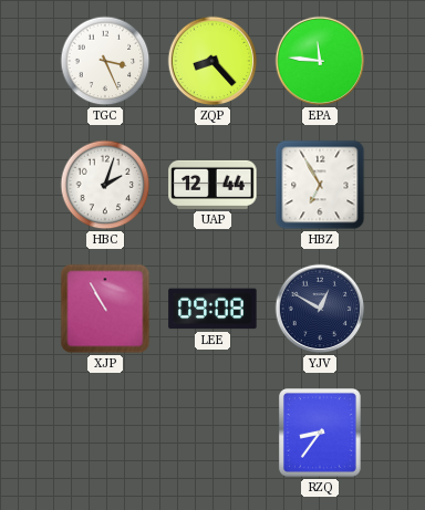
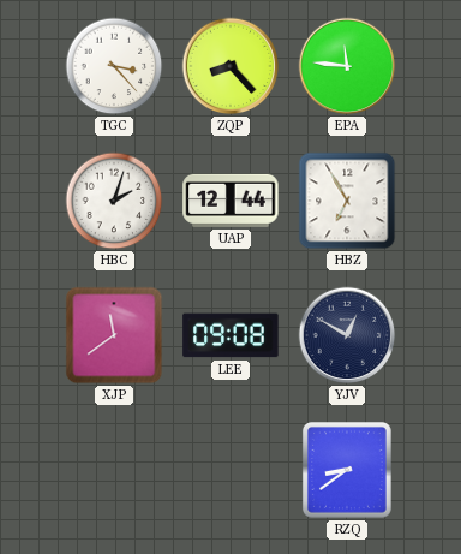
TGC: 3:26 -> 3:23 (114, 66)
XJP: 10:55 -> 11:39 (114, 335)
RZQ: 8:36 -> 8:39 (347, 471)
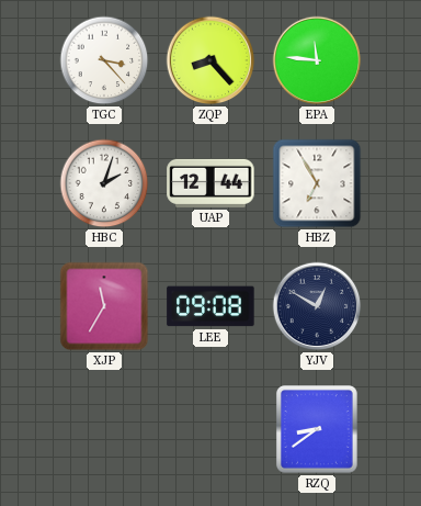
XJP: 11:39 -> 11:35 (104, 306)
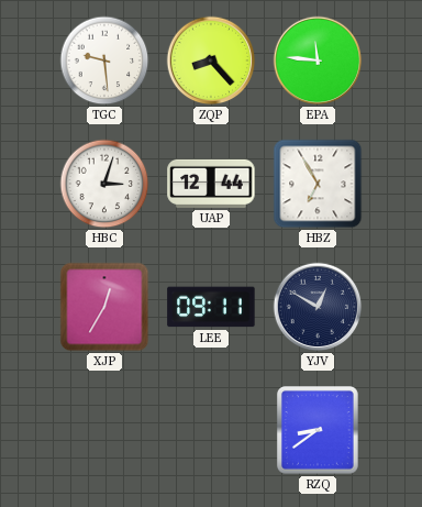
TGC: 3:23 -> 9:29 (104, 60)
HBC: 2:03 -> 3:03 (104, 184)
XJP: 11:35 -> 12:35 (104, 307)
LEE: 09:08 -> 09:11 (211, 307)
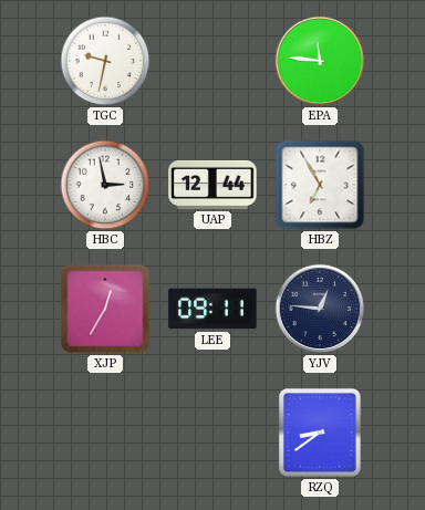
TGC: 9:29 -> 9:32 (105, 61)
ZQP: 8:23 -> none (211, 60)
HBC: 3:03 -> 2:58 (105, 185)
YJV: 12:50 -> 12:46 (320, 309)
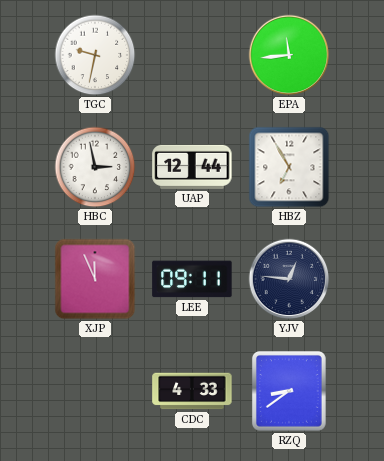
EPA: 11:46 -> 11:44 (289, 55)
XJP: 12:35 -> 11:56 (95, 279)
CDC: none -> 4:33 (192, 391)
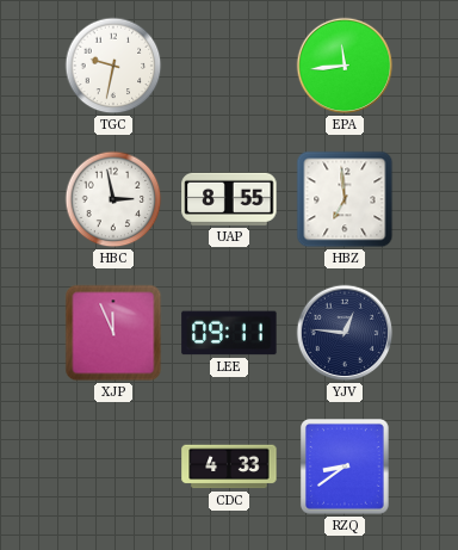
UAP: 12:44 -> 8:55 (229, 199)
HBZ: 6:55 -> 6:59 (345, 199)
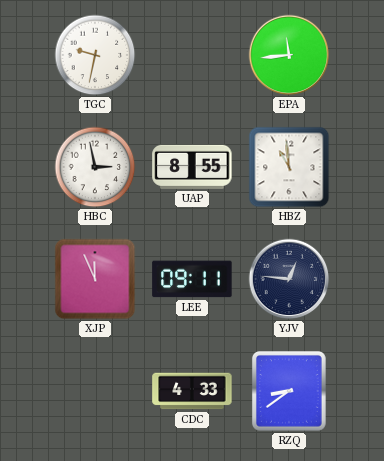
HBZ: 6:59 -> 10:59 (289, 167)
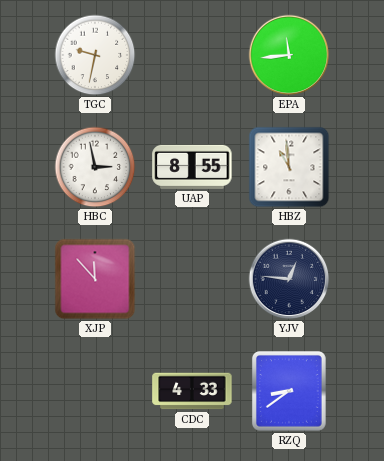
XJP: 11:56 -> 11:53 (95, 279)
LEE: 09:11 -> none (192, 279)
